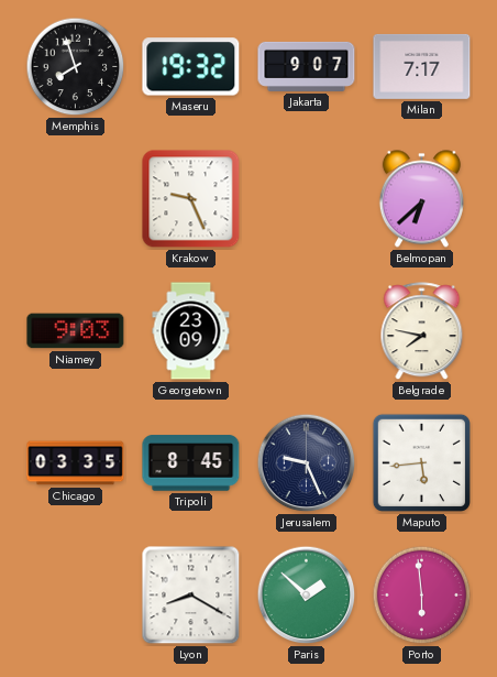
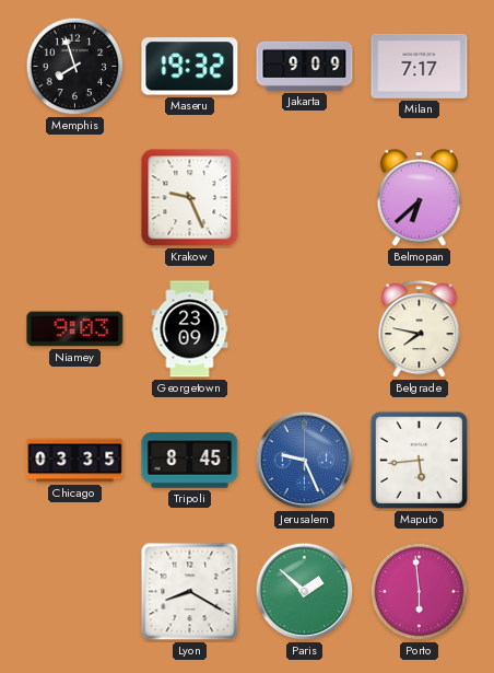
Jakarta: 9:07 -> 9:09 (305, 66)
Jerusalem dial: navy -> blue (305, 461)
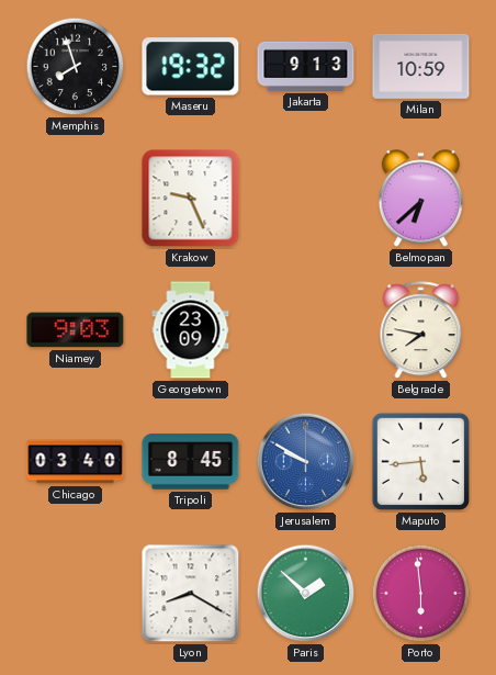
Jakarta: 9:09 -> 9:13 (306, 66)
Milan: 7:17 -> 10:59 (421, 66)
Chicago: 03:35 -> 03:40 (76, 462)
Jerusalem: 9:26 -> 9:50 (306, 462)
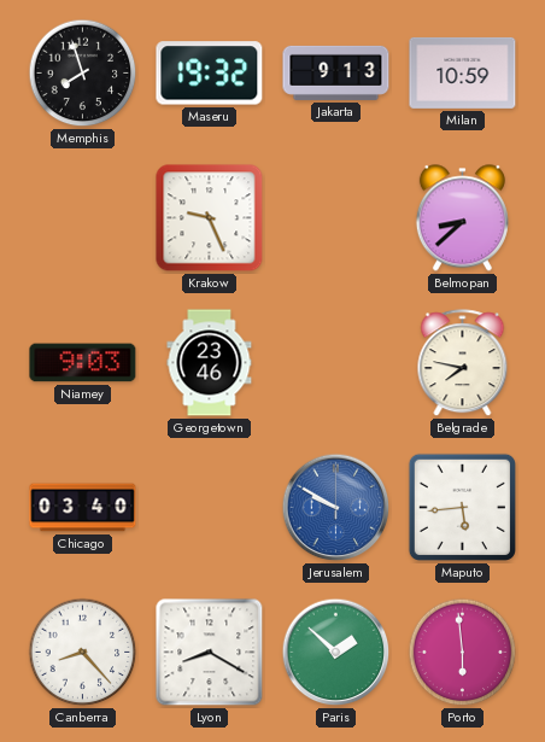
Belmopan: 6:38 -> 8:38 (462, 218)
Georgetown: 23:09 -> 23:46 (210, 363)
Tripoli: 8:45 -> none (191, 462)
Canberra: none -> 8:23 (83, 653)
